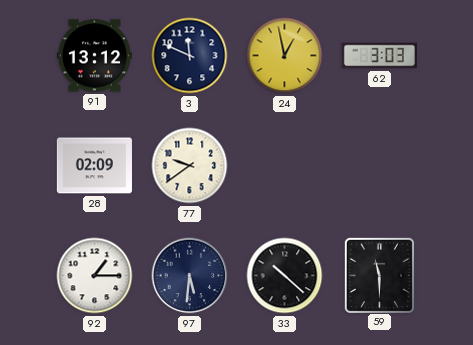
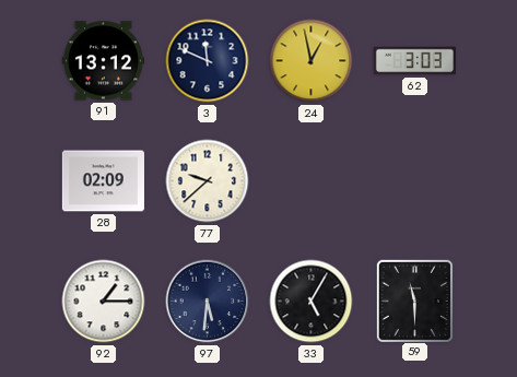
77: 9:39 -> 9:38 (208, 181)
33: 10:22 -> 5:05 (312, 302)
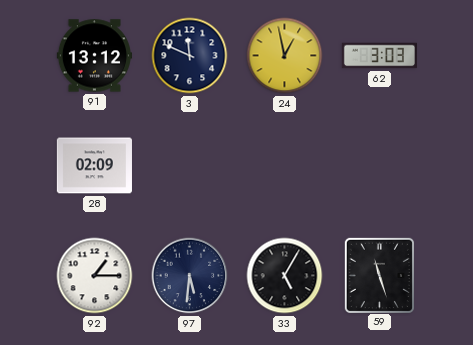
77: 9:38 -> none (208, 181)
59: 11:30 -> 11:27 (379, 275)
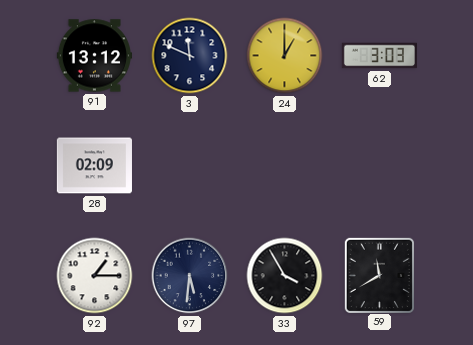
24: 12:58 -> 1:00 (285, 56)
33: 5:05 -> 3:55 (285, 276)
59: 11:27 -> 11:40 (379, 275)
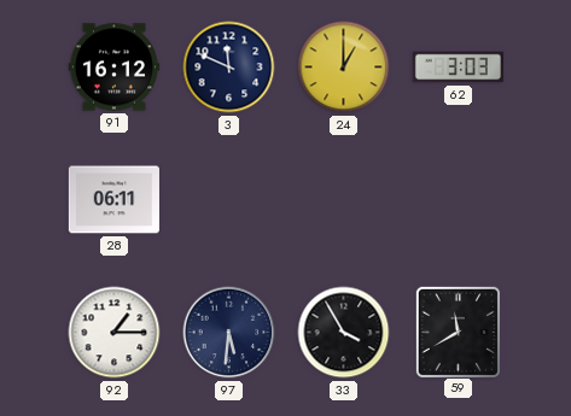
91: 13:12 -> 16:12 (113, 68)
28: 02:09 -> 06:11 (113, 200)
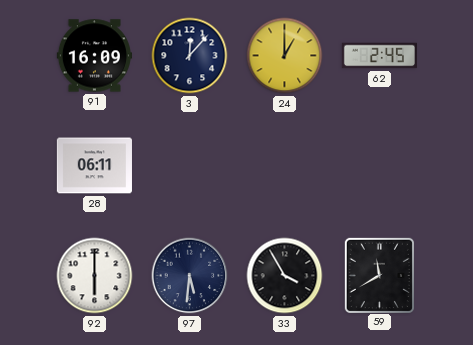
91: 16:12 -> 16:09 (94, 56)
3: 11:49 -> 12:07 (190, 56)
62: 3:03 -> 2:45 (379, 56)
92: 1:15 -> 6:00 (95, 276)
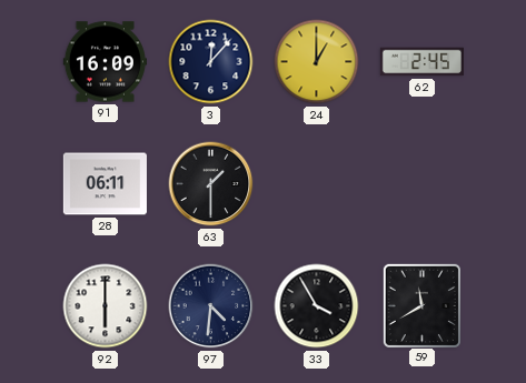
63: none -> 1:30 (211, 184)
97: 5:31 -> 4:31 (211, 306)
